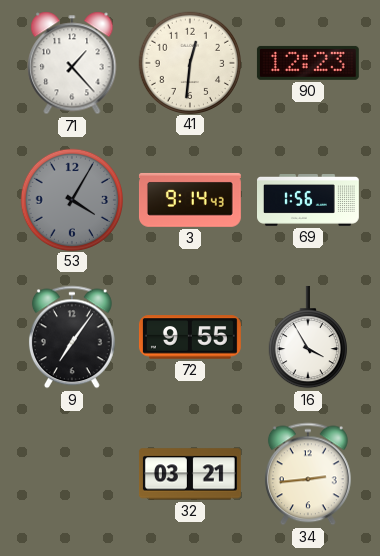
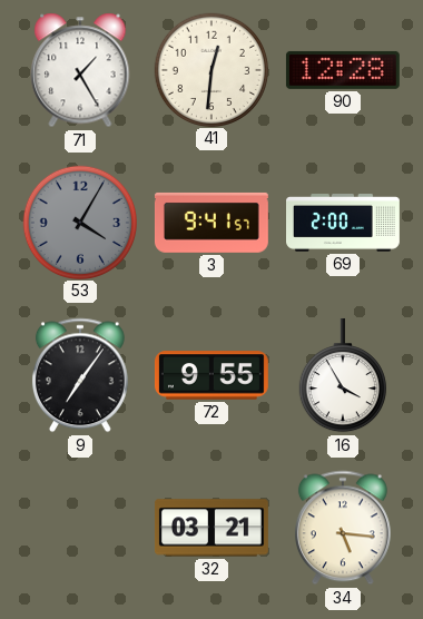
71: 1:23 -> 1:25 (80, 70)
90: 12:23 -> 12:28 (343, 70)
3: 9:14 -> 9:41 (211, 223)
69: 1:56 -> 2:00 (344, 224)
34: 2:44 -> 5:16 (343, 528)
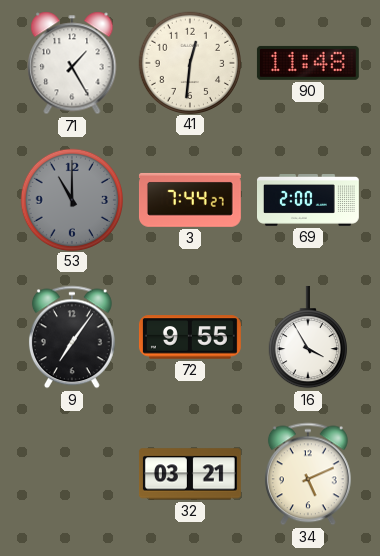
90: 12:28 -> 11:48 (308, 63)
53: 4:05 -> 11:00 (71, 199)
3: 9:41 -> 7:44 (190, 200)
34: 5:16 -> 5:11 (308, 474)
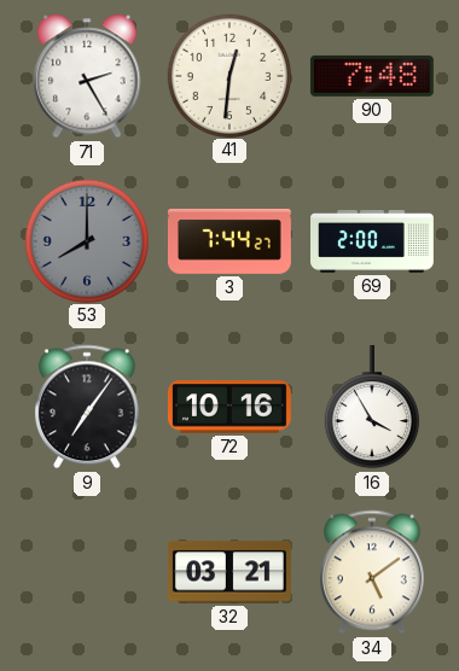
71: 1:25 -> 2:25 (87, 76)
90: 11:48 -> 7:48 (372, 76)
53: 11:00 -> 8:00 (86, 240)
72: 9:55 -> 10:16 (230, 407)
34: 5:11 -> 5:09 (372, 572)
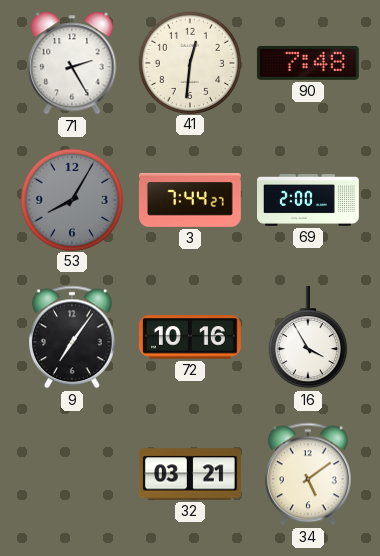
53: 8:00 -> 8:05 (71, 199)
